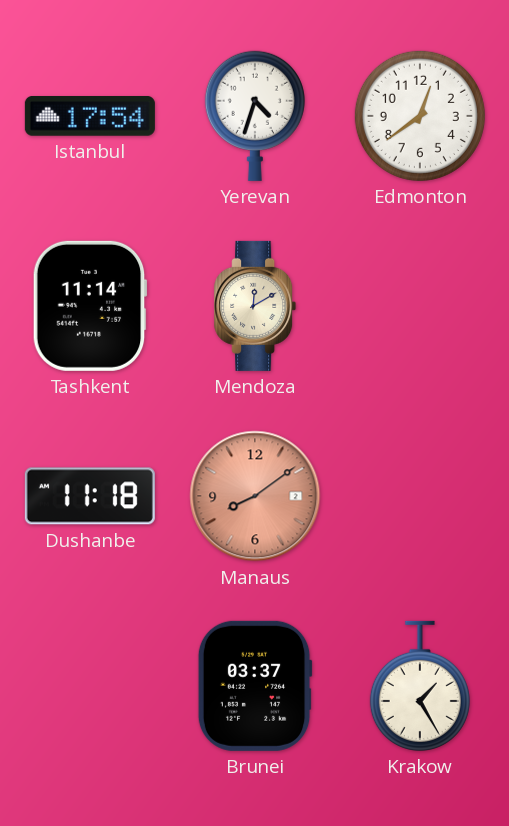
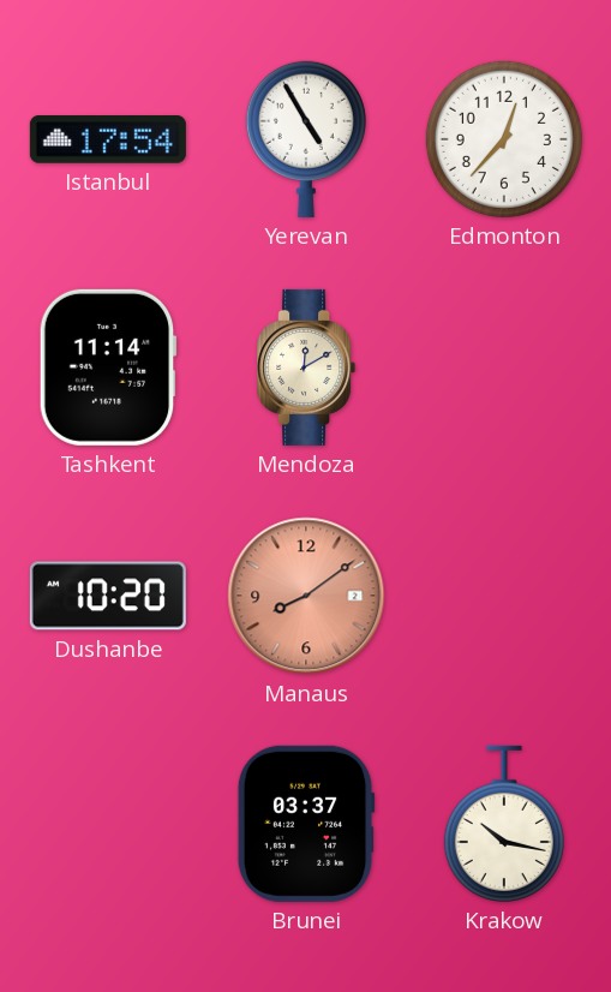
Yerevan: 4:33 -> 4:55 (306, 139)
Edmonton: 12:39 -> 12:37 (504, 139)
Dushanbe: 11:18 -> 10:20 (108, 596)
Krakow: 1:25 -> 10:17 (504, 824)
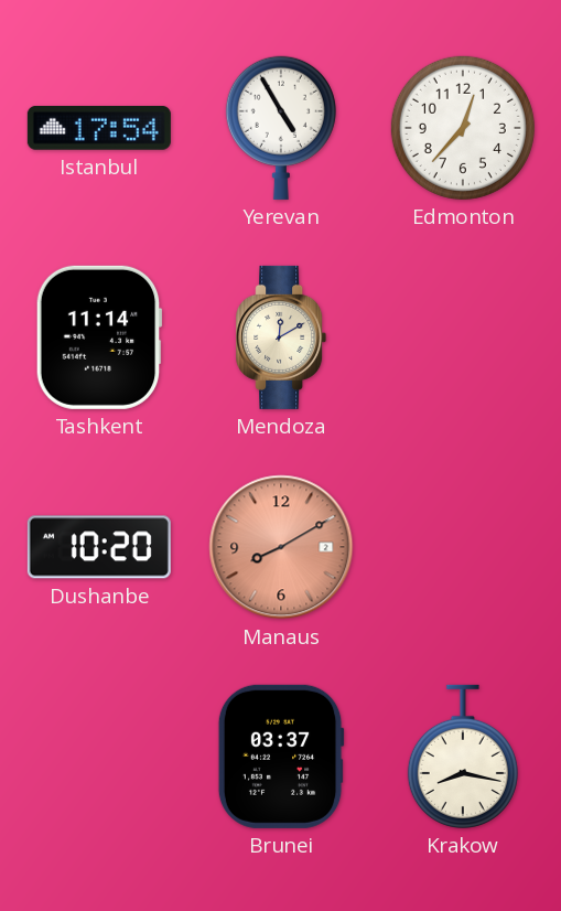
Manaus: 8:09 -> 8:10 (281, 547)
Krakow: 10:17 -> 8:17 (463, 757)
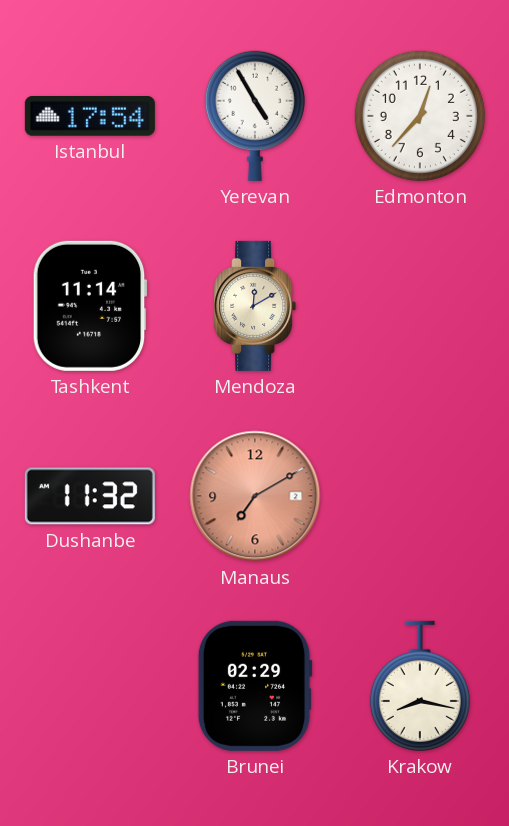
Dushanbe: 10:20 -> 11:32 (90, 496)
Manaus: 8:10 -> 7:10 (255, 496)
Brunei: 03:37 -> 02:29 (255, 686)
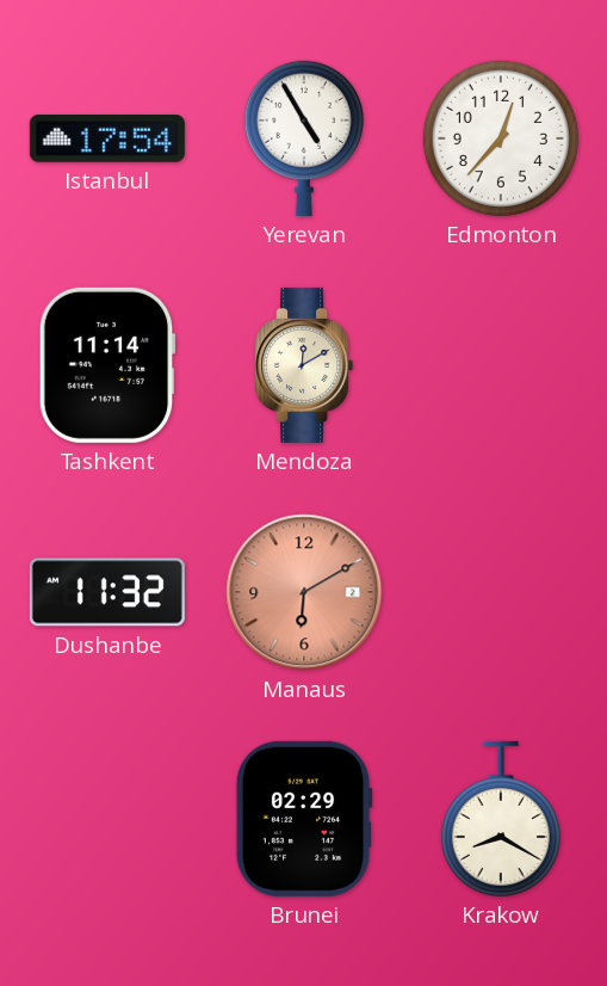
Manaus: 7:10 -> 6:10 (304, 592)
Krakow: 8:17 -> 8:20 (501, 819)
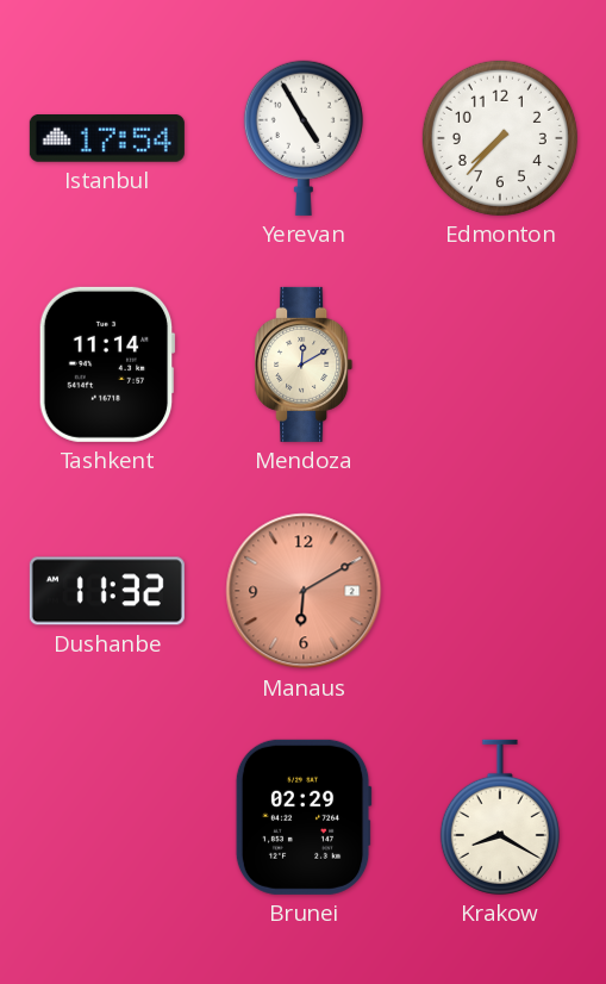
Edmonton: 12:37 -> 7:37 (500, 138)
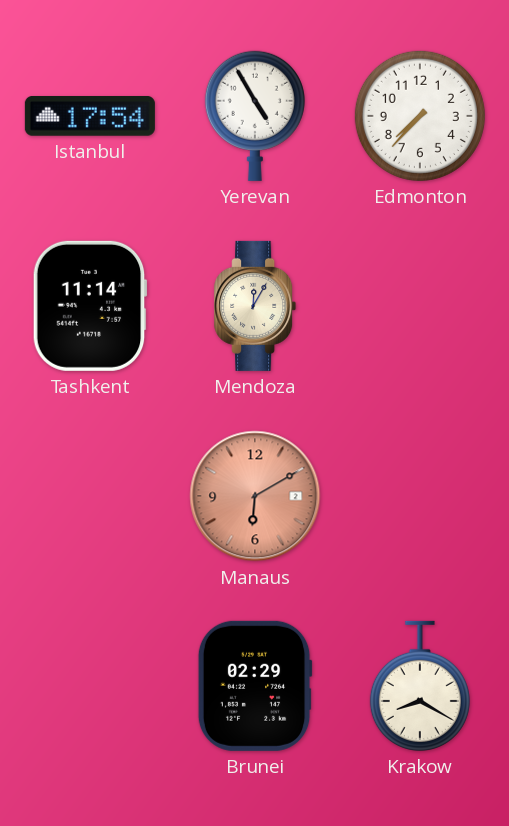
Mendoza: 12:10 -> 12:05 (255, 306)
Dushanbe: 11:32 -> none (107, 591)
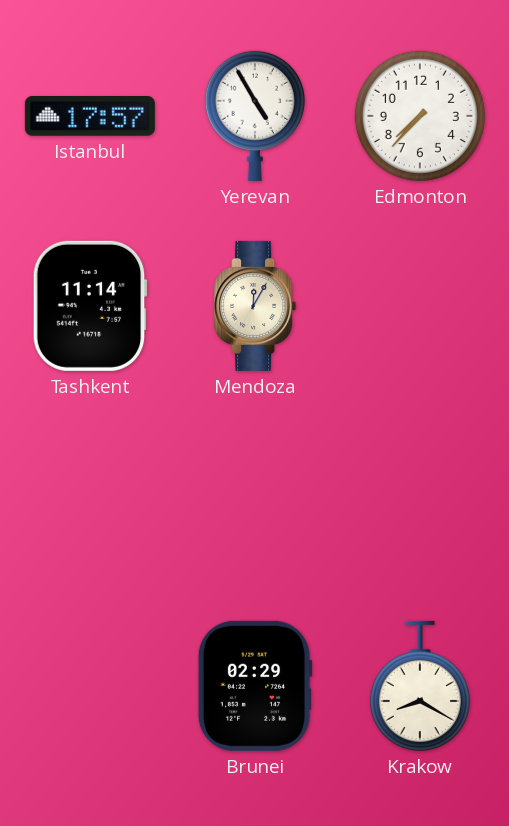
Istanbul: 17:54 -> 17:57 (90, 117)
Manaus: 6:10 -> none (255, 496)
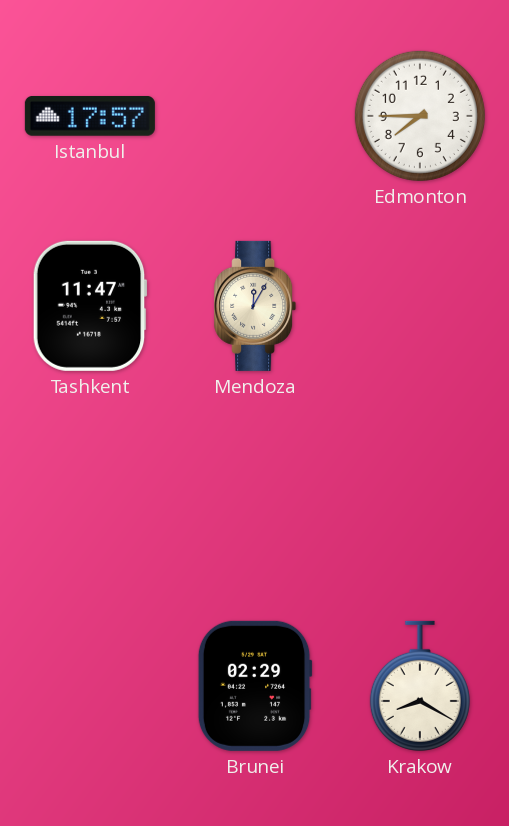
Yerevan: 4:55 -> none (255, 116)
Edmonton: 7:37 -> 7:45 (420, 116)
Tashkent: 11:14 -> 11:47 (90, 306)
